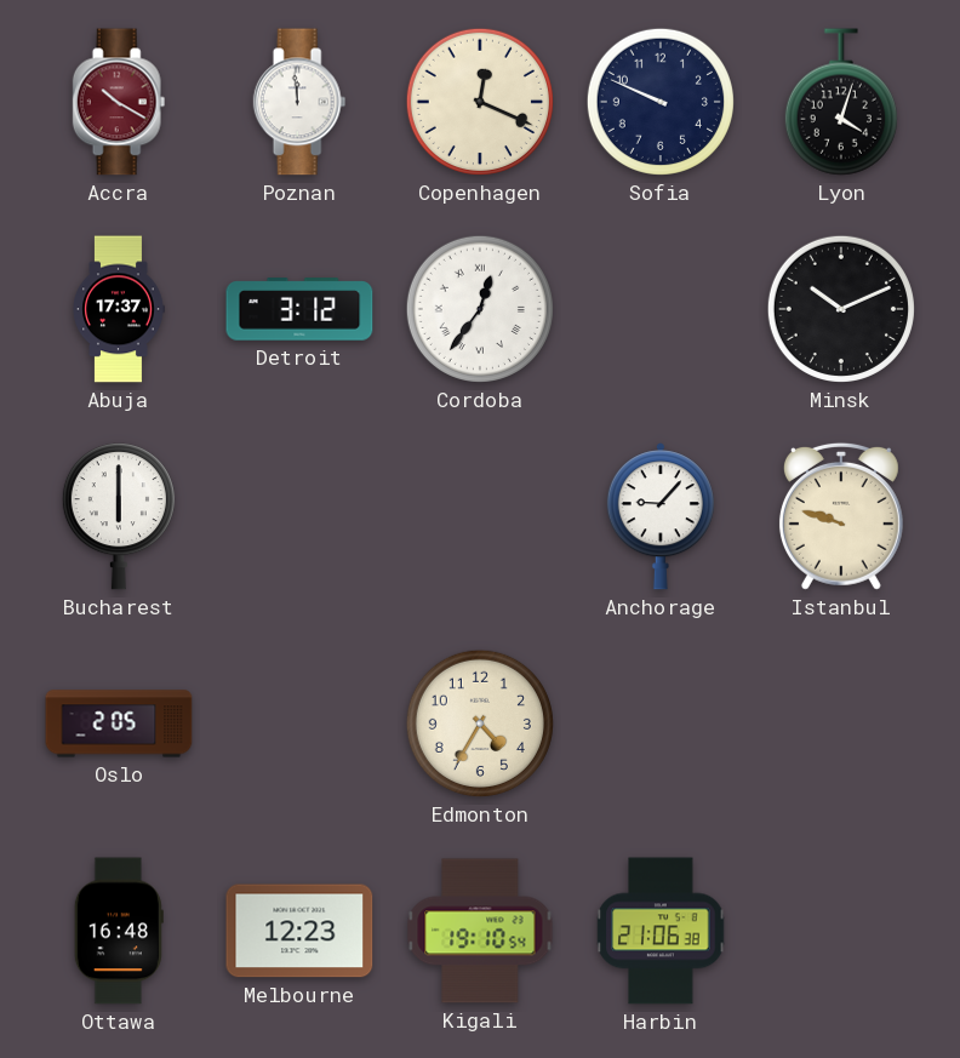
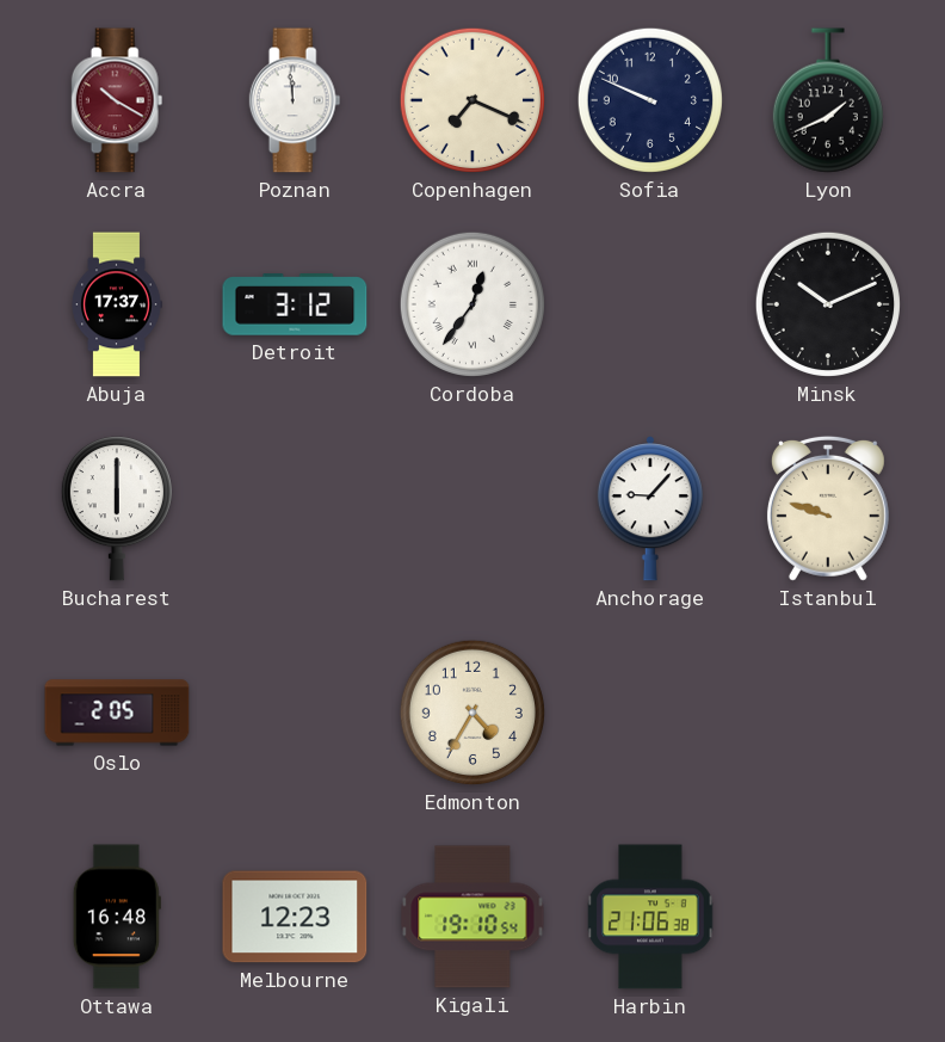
Copenhagen: 12:19 -> 7:19 (472, 100)
Lyon: 4:03 -> 1:41 (828, 100)
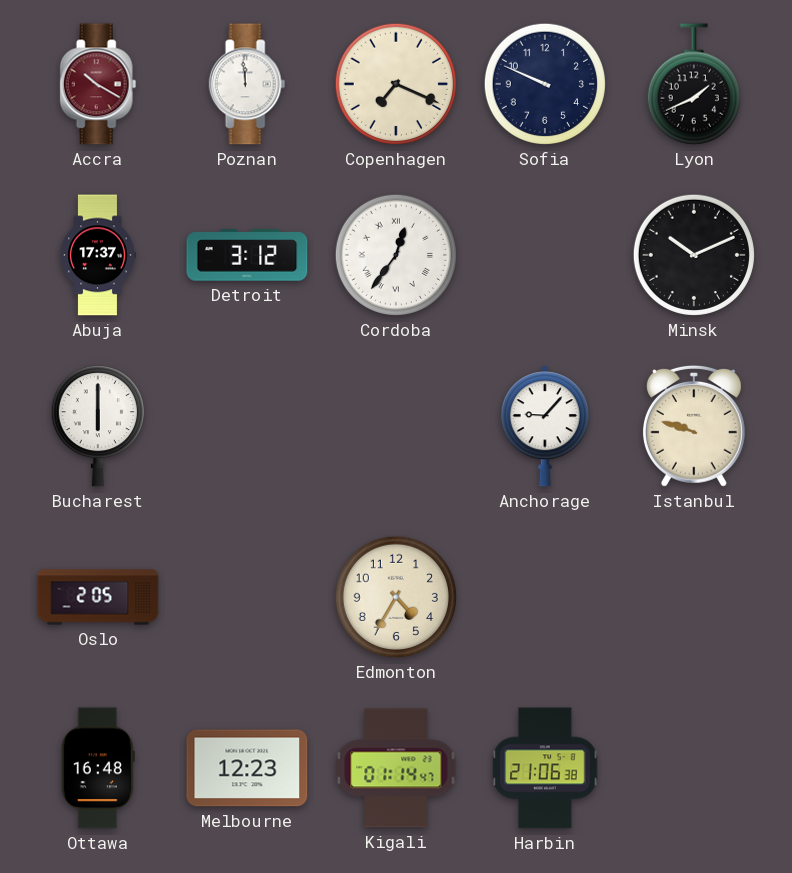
Kigali: 19:10 -> 01:14 (396, 768)
